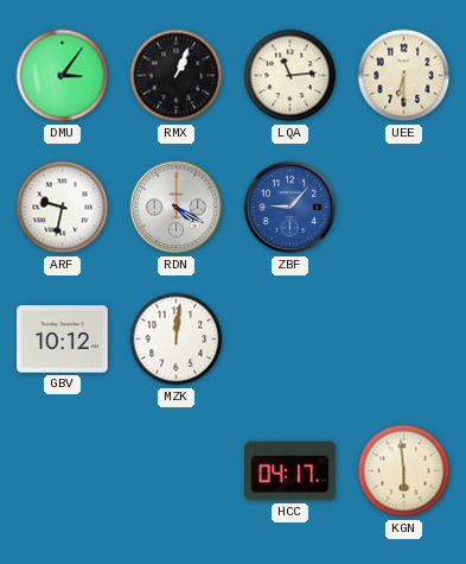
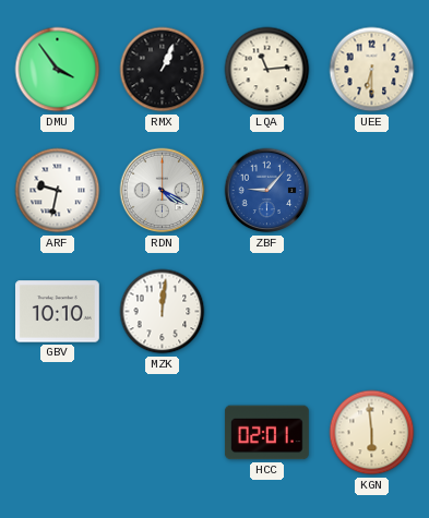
DMU: 3:06 -> 3:54 (58, 70)
GBV: 10:12 -> 10:10 (58, 312)
HCC: 04:17 -> 02:01 (266, 433)
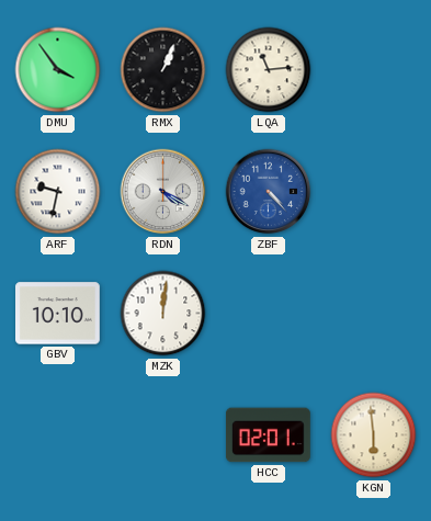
UEE: 6:30 -> none (372, 70)
ZBF: 9:07 -> 4:23 (269, 192)
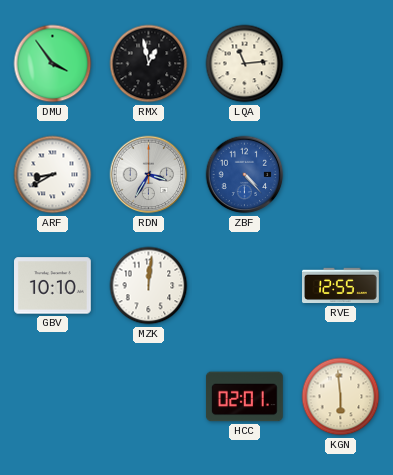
RMX: 1:04 -> 12:58 (149, 64)
ARF: 9:32 -> 8:40 (53, 175)
RDN: 4:20 -> 3:35 (149, 175)
RVE: none -> 12:55 (341, 286)
